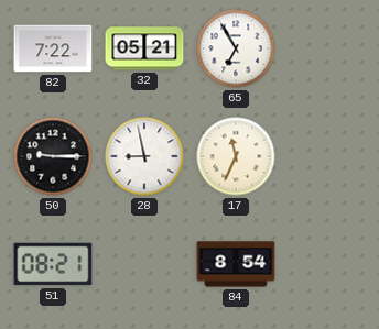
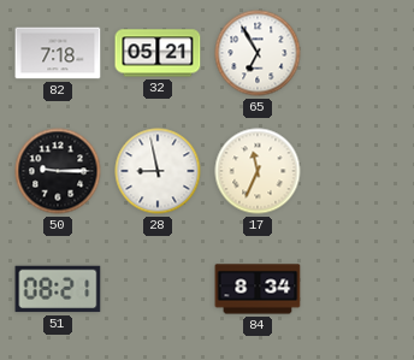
82: 7:22 -> 7:18 (58, 53)
84: 8:54 -> 8:34 (258, 289)
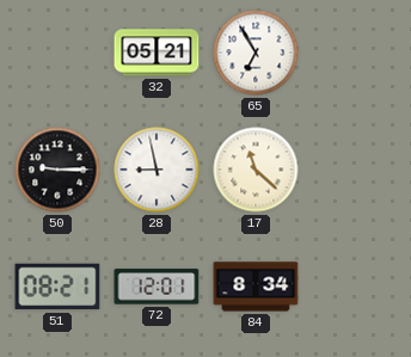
82: 7:18 -> none (58, 53)
17: 11:34 -> 11:22 (256, 170)
72: none -> 12:01 (157, 287)
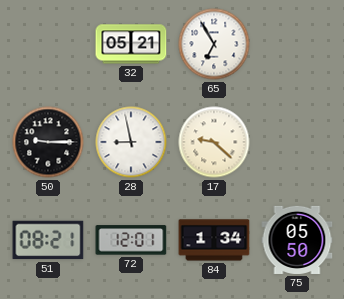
17: 11:22 -> 9:22 (214, 142)
84: 8:34 -> 1:34 (214, 240)
75: none -> 05:50 (297, 240)
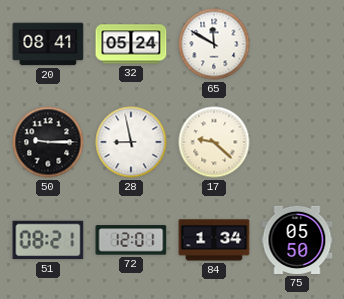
20: none -> 08:41 (48, 44)
32: 05:21 -> 05:24 (131, 44)
65: 6:55 -> 11:50 (214, 44)
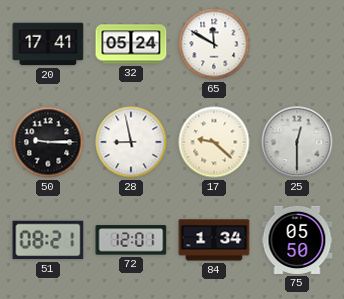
20: 08:41 -> 17:41 (48, 44)
25: none -> 12:30 (297, 142)
